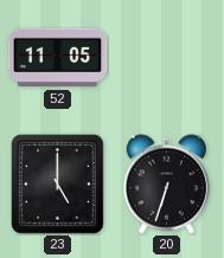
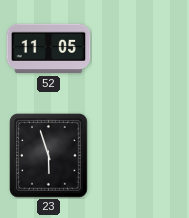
23: 5:00 -> 5:57 (49, 156)
20: 6:33 -> none (166, 185)
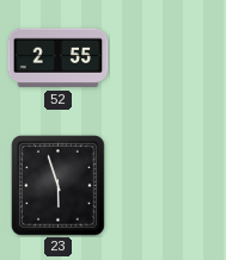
52: 11:05 -> 2:55 (59, 58)
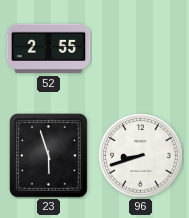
96: none -> 8:42 (141, 156)
